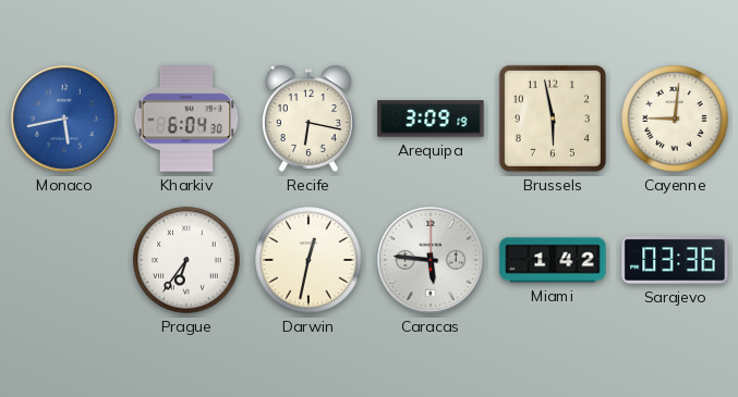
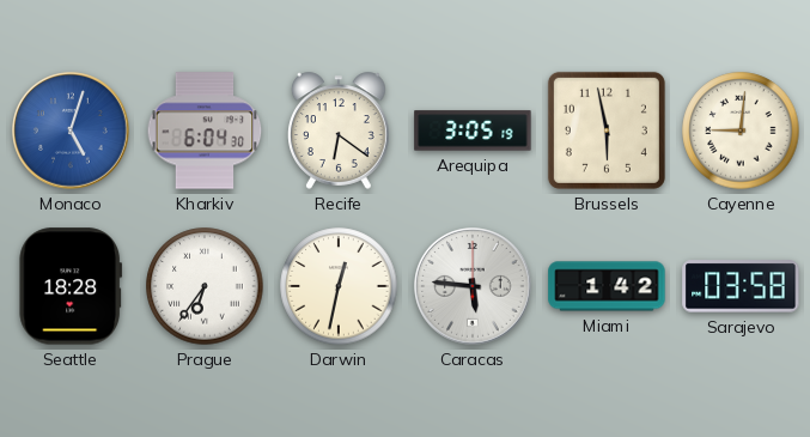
Monaco: 5:43 -> 5:03 (72, 132)
Recife: 6:17 -> 6:21 (340, 131)
Arequipa: 3:09 -> 3:05 (473, 131)
Seattle: none -> 18:28 (71, 286)
Sarajevo: 03:36 -> 03:58 (741, 286)
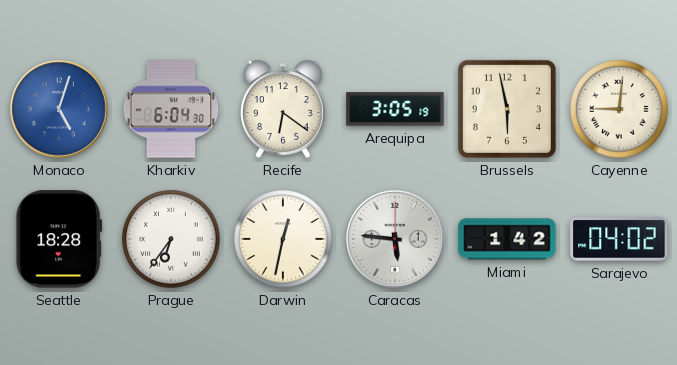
Sarajevo: 03:58 -> 04:02 (619, 239)
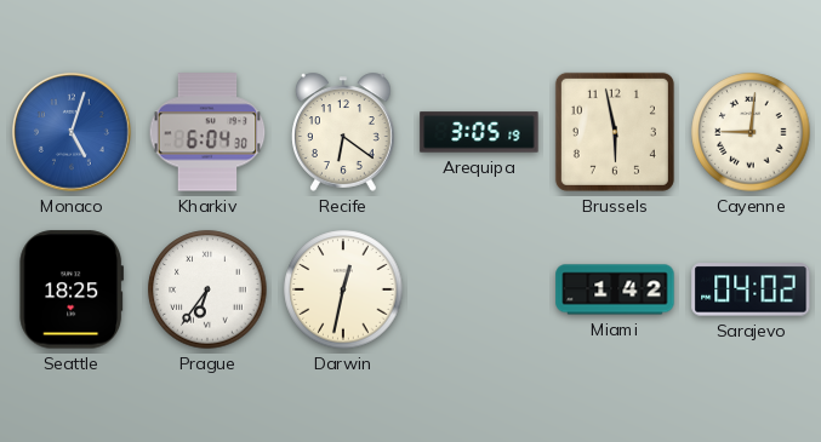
Seattle: 18:28 -> 18:25 (72, 289)
Caracas: 5:46 -> none (396, 240)
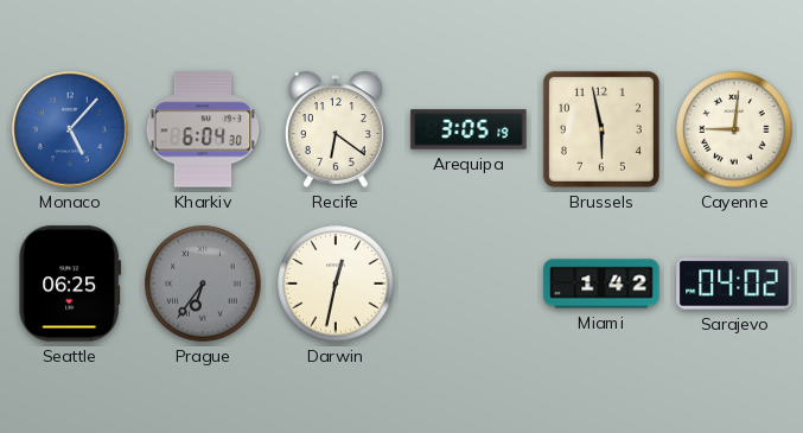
Monaco: 5:03 -> 5:07 (71, 130)
Seattle: 18:25 -> 06:25 (70, 284)
Prague dial: white -> grey (203, 284)
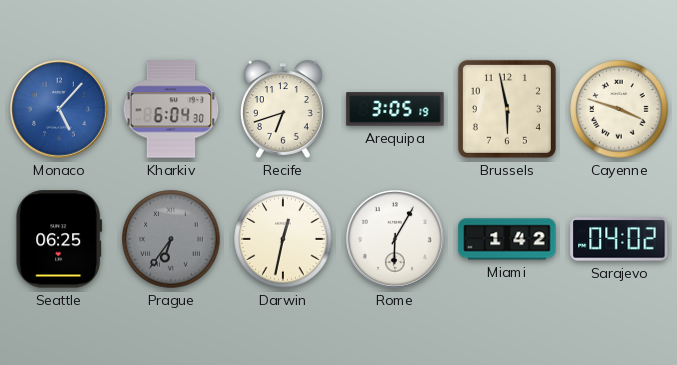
Recife: 6:21 -> 6:42 (284, 109)
Cayenne: 9:01 -> 3:48 (619, 109)
Rome: none -> 6:05 (396, 240)
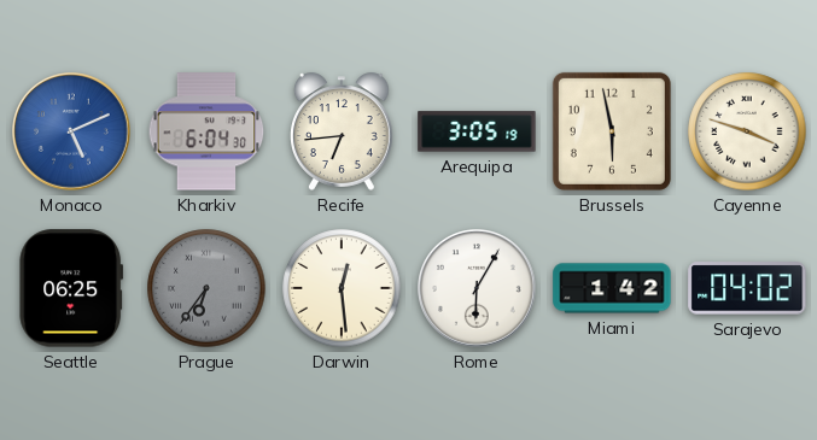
Monaco: 5:07 -> 5:11 (72, 133)
Recife: 6:42 -> 6:44 (343, 131)
Darwin: 12:32 -> 12:29 (342, 288)
